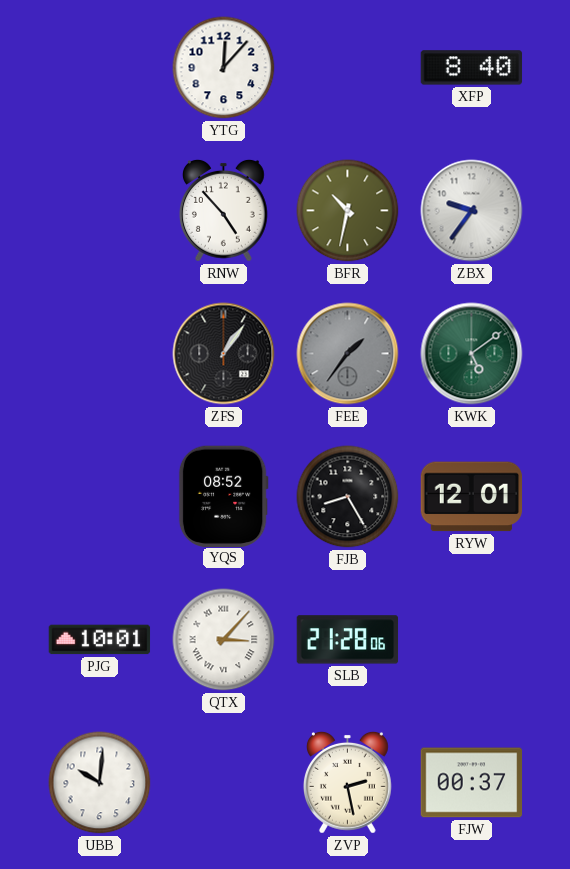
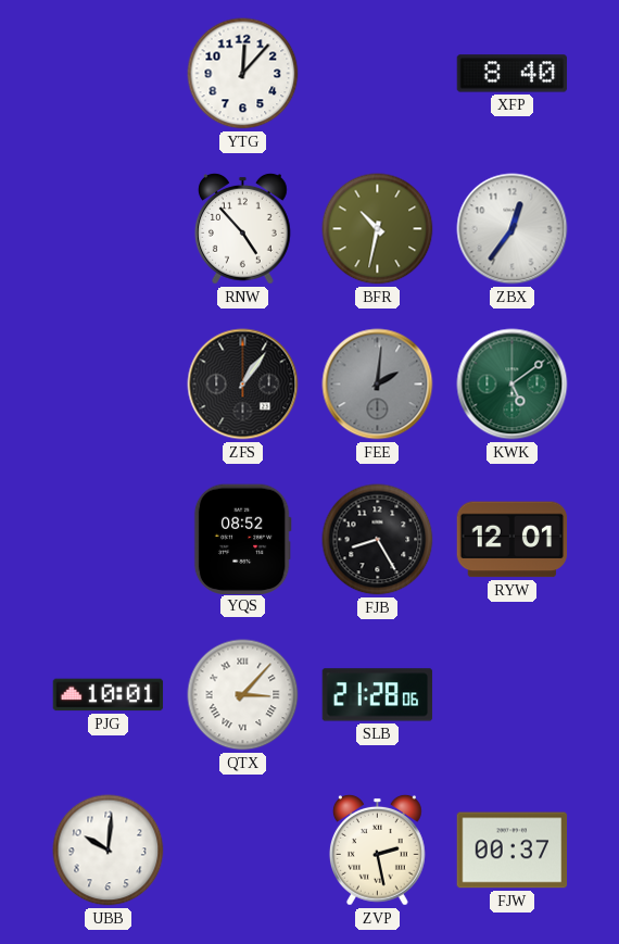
ZBX: 9:36 -> 12:36 (513, 229)
FEE: 1:36 -> 2:01 (378, 385)
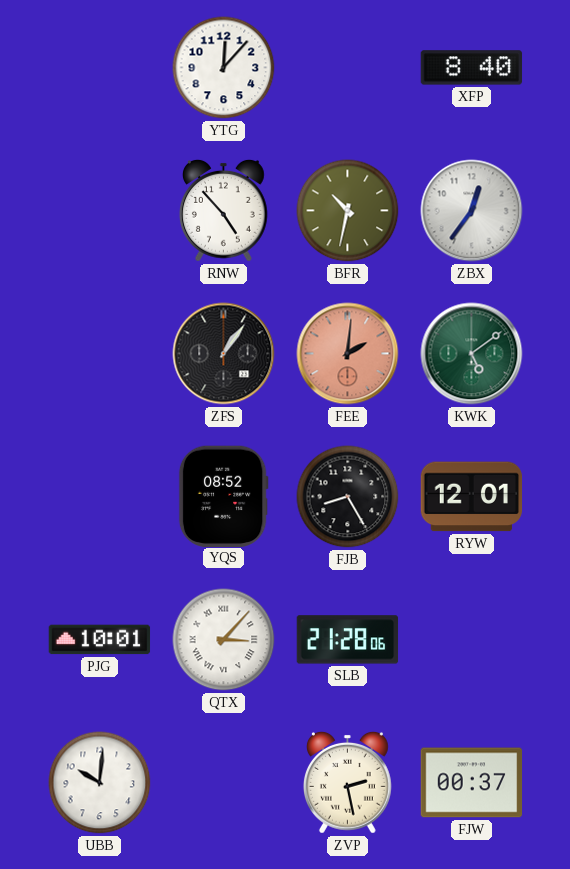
FEE dial: grey -> salmon (348, 354)
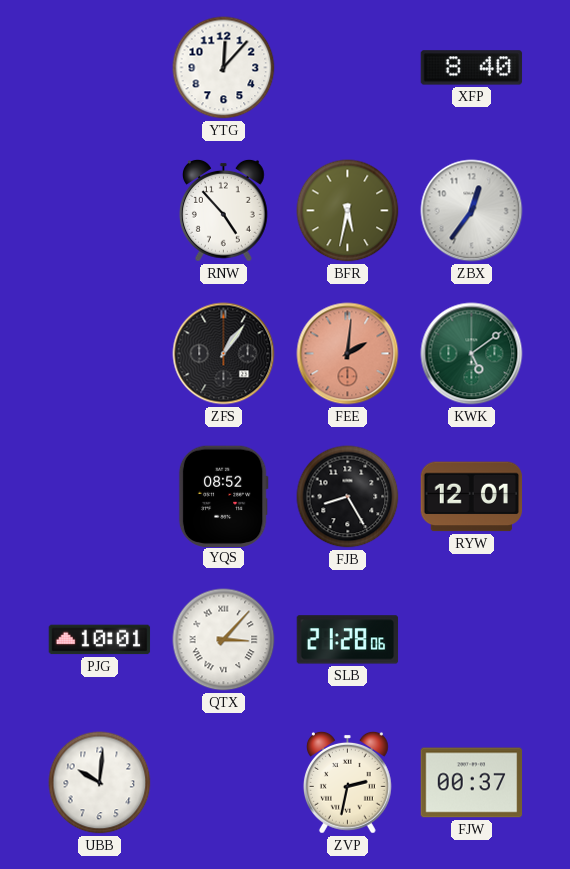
BFR: 10:32 -> 5:32 (348, 211)
ZVP: 2:28 -> 2:32 (348, 782)
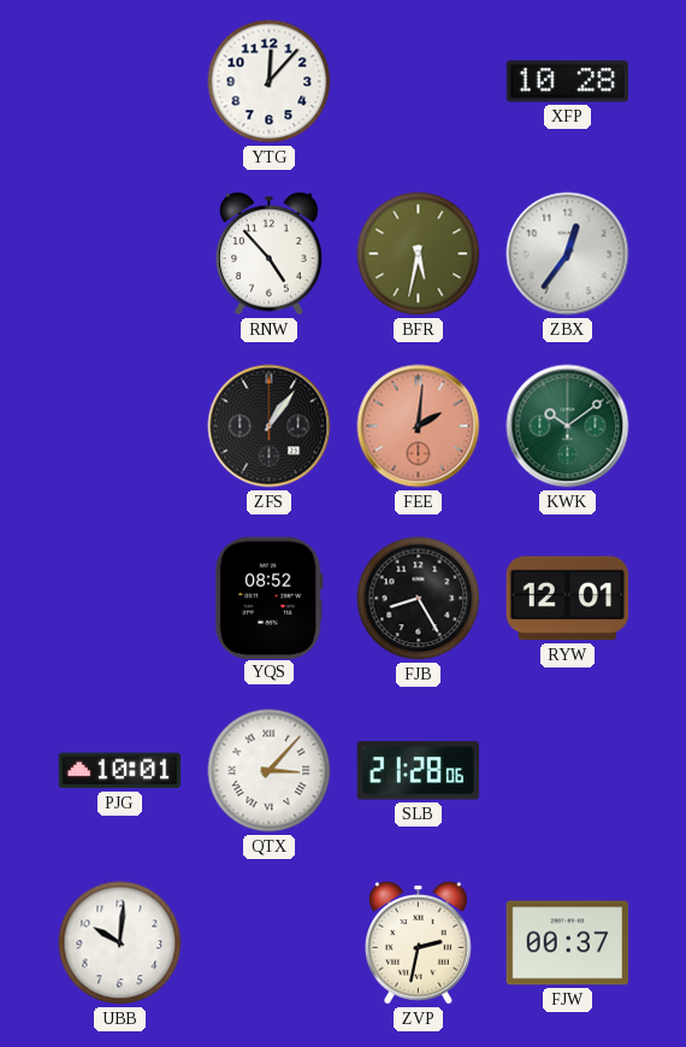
XFP: 8:40 -> 10:28 (568, 82)
KWK: 5:09 -> 10:09 (568, 427)
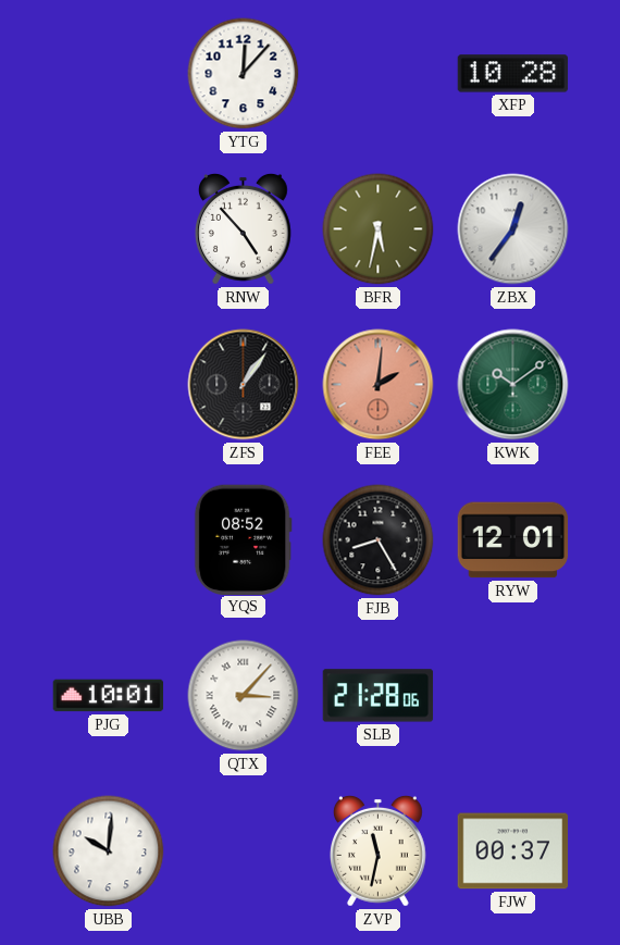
ZVP: 2:32 -> 11:32 (379, 850)
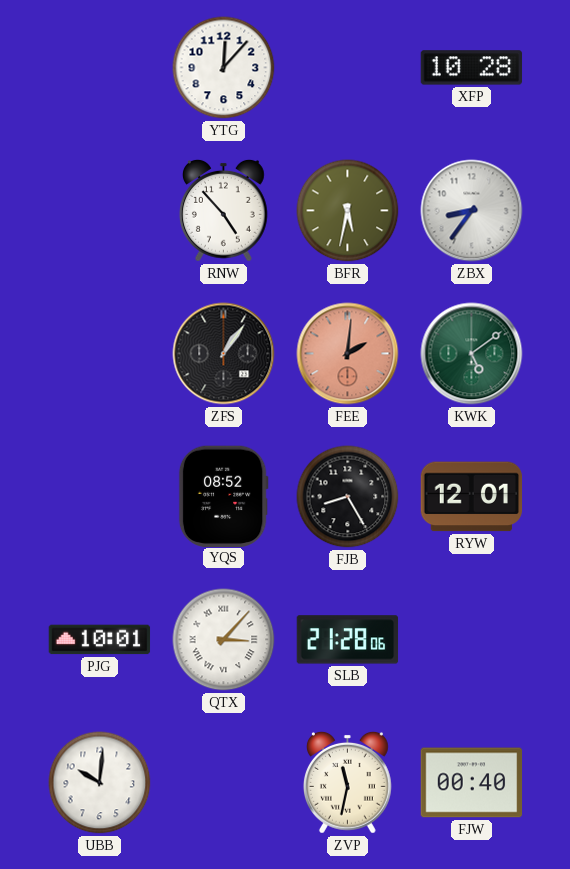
ZBX: 12:36 -> 8:36 (472, 211)
KWK: 10:09 -> 5:09 (472, 354)
FJW: 00:37 -> 00:40 (472, 783)
